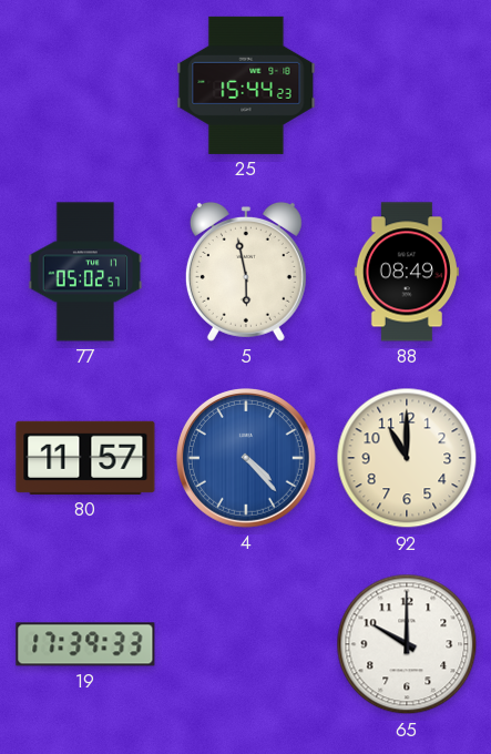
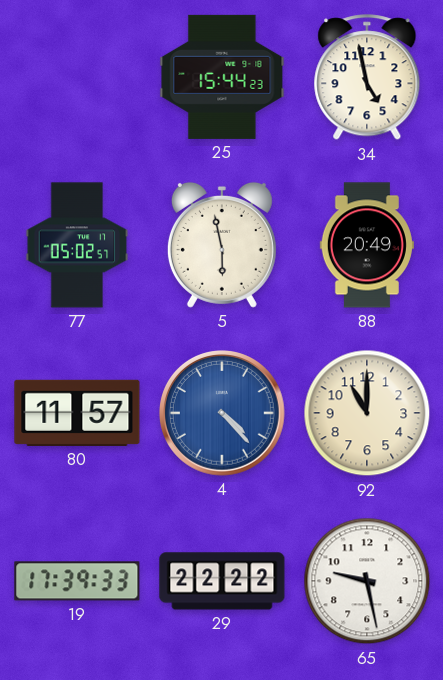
34: none -> 4:58 (367, 78)
88: 08:49 -> 20:49 (367, 245)
29: none -> 22:22 (222, 581)
65: 10:00 -> 9:28 (367, 581)
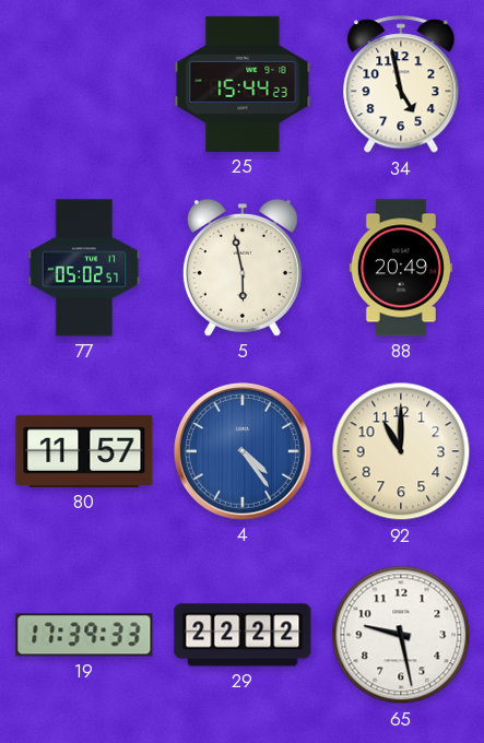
4: 4:23 -> 4:24 (244, 452)
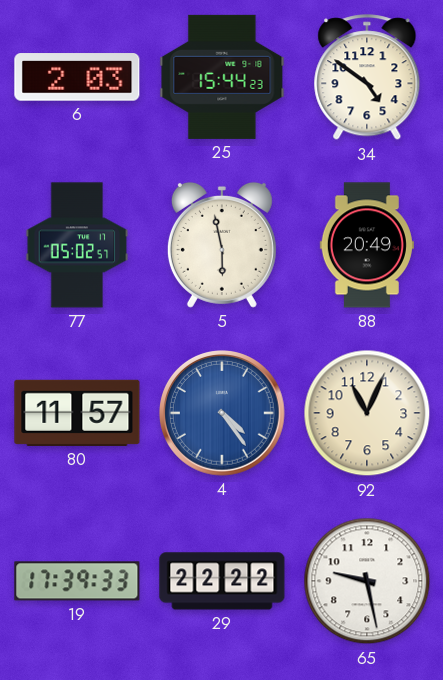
6: none -> 2:03 (77, 77)
34: 4:58 -> 4:51 (367, 78)
92: 11:00 -> 11:04 (367, 413)
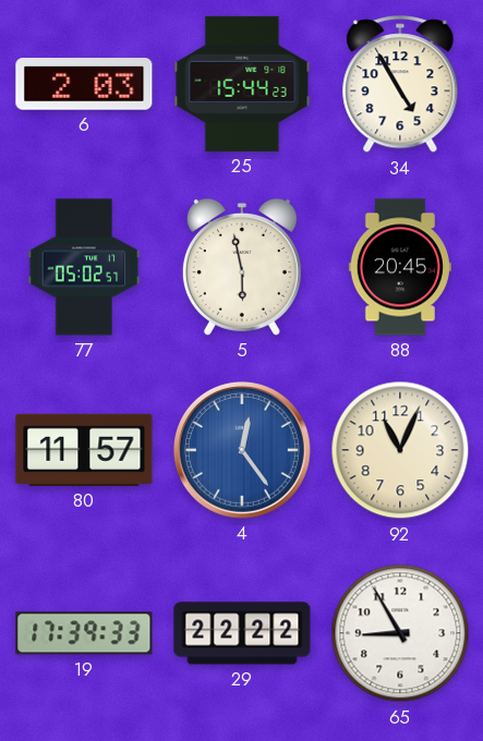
34: 4:51 -> 4:55 (400, 85)
88: 20:49 -> 20:45 (400, 267)
4: 4:24 -> 12:24 (243, 451)
65: 9:28 -> 8:55 (400, 633)
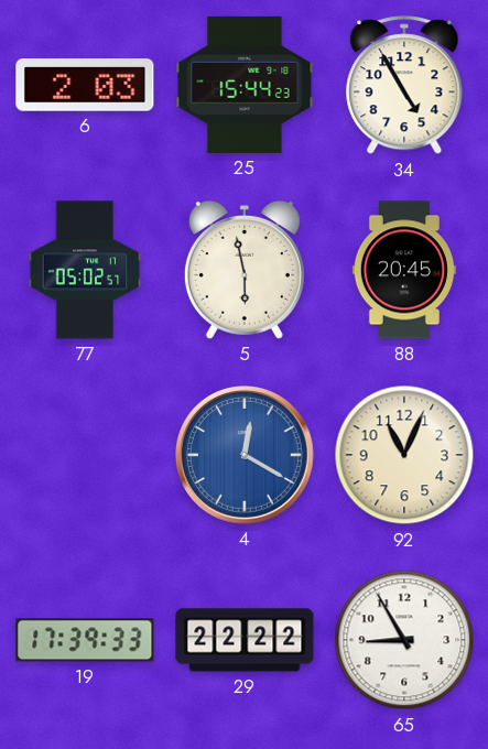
80: 11:57 -> none (84, 450)
4: 12:24 -> 12:20 (246, 456)
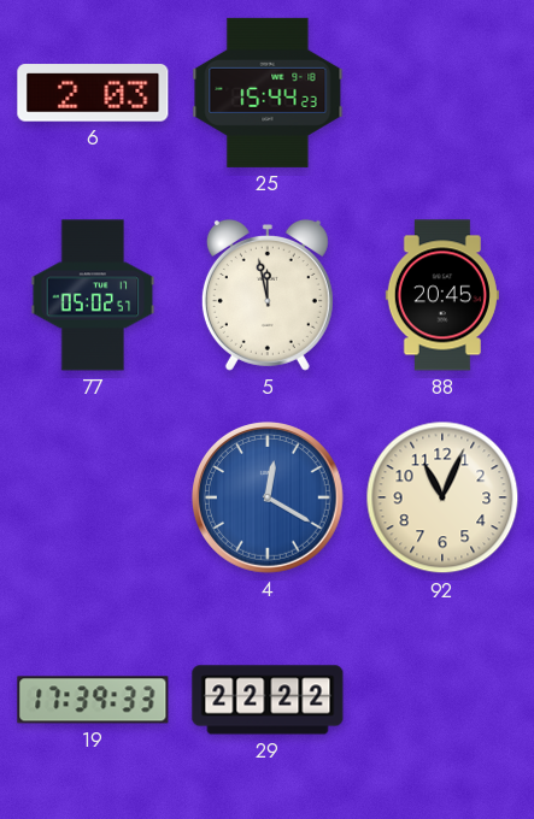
34: 4:55 -> none (404, 86)
5: 5:58 -> 11:58 (268, 295)
65: 8:55 -> none (404, 640)
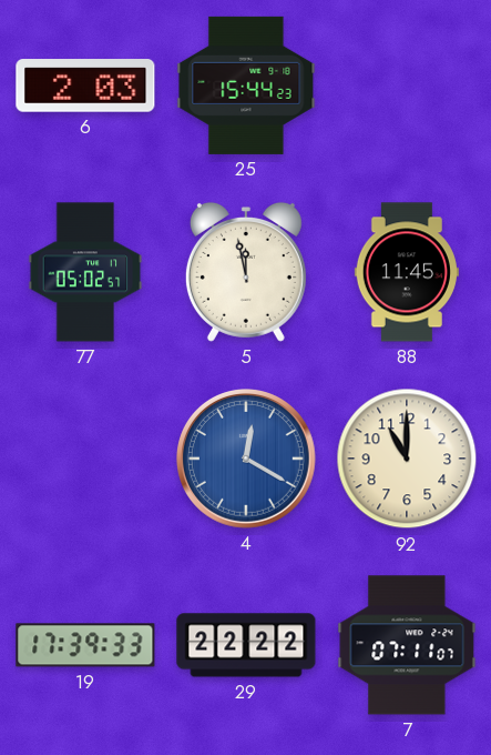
88: 20:45 -> 11:45 (407, 272)
92: 11:04 -> 11:00 (407, 459)
7: none -> 07:11 (407, 645)
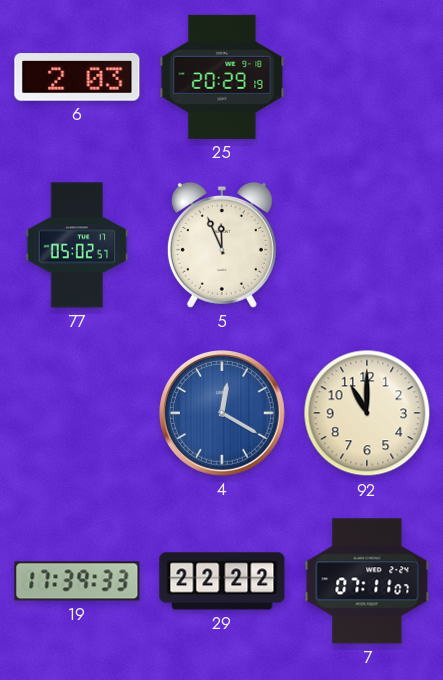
25: 15:44 -> 20:29 (222, 77)
5: 11:58 -> 11:56 (222, 245)
88: 11:45 -> none (407, 272)
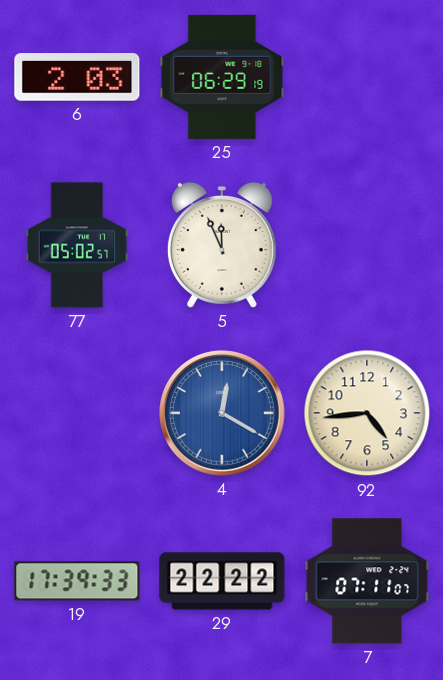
25: 20:29 -> 06:29 (222, 77)
92: 11:00 -> 4:44 (367, 413)
